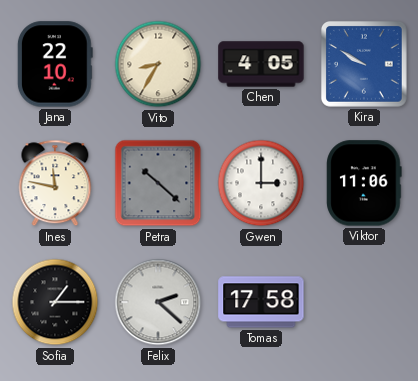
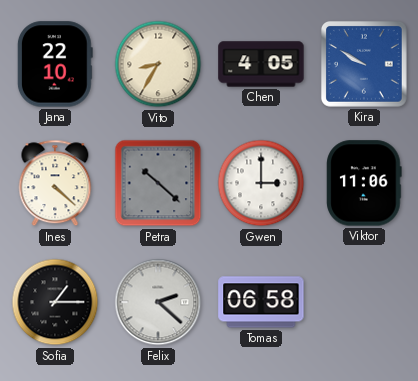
Ines: 11:47 -> 4:22 (55, 183)
Tomas: 17:58 -> 06:58 (261, 302)
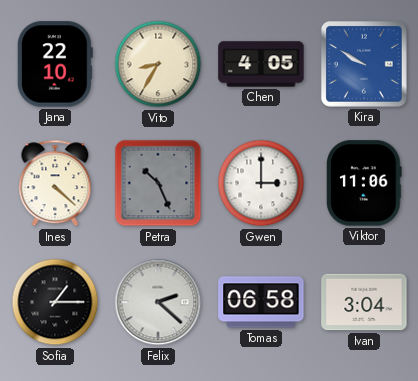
Petra: 10:22 -> 10:26 (158, 183)
Ivan: none -> 3:04 (364, 302)
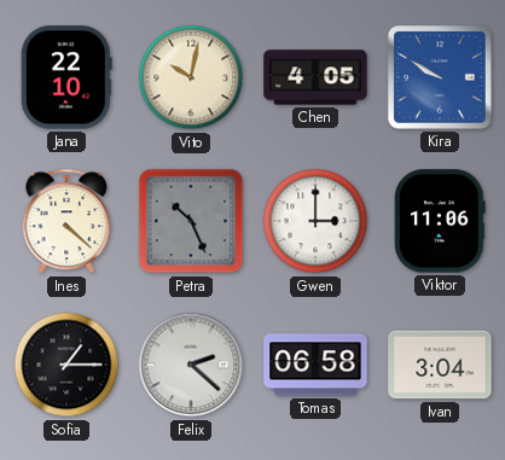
Vito: 8:35 -> 10:02 (191, 77)
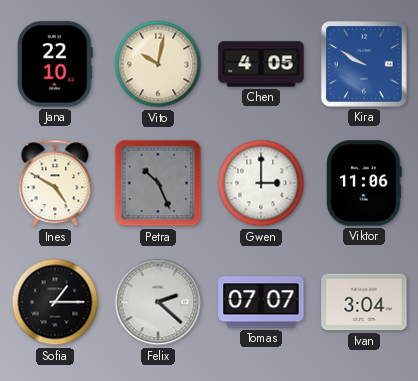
Ines: 4:22 -> 4:50 (55, 183)
Tomas: 06:58 -> 07:07 (261, 302)
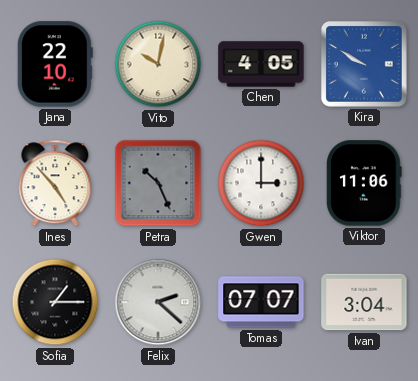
Ines: 4:50 -> 4:53 (55, 183)
